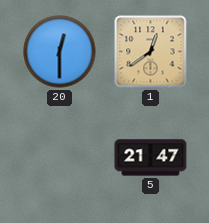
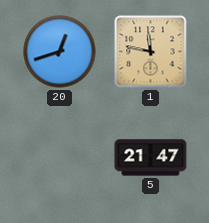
20: 12:30 -> 12:42 (60, 52)
1: 12:39 -> 11:47 (151, 52)
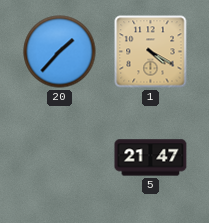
20: 12:42 -> 1:37 (60, 52)
1: 11:47 -> 4:20 (151, 52)
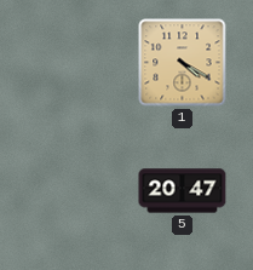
20: 1:37 -> none (60, 52)
5: 21:47 -> 20:47 (183, 191)
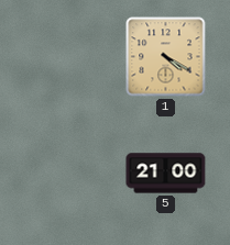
5: 20:47 -> 21:00 (166, 174)
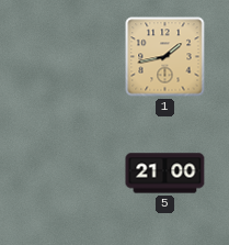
1: 4:20 -> 1:43 (165, 57)
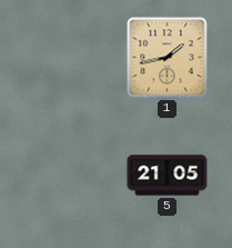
5: 21:00 -> 21:05 (168, 176)
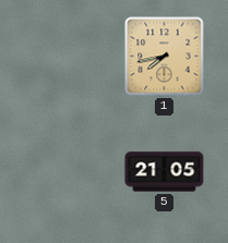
1: 1:43 -> 7:43 (165, 57)
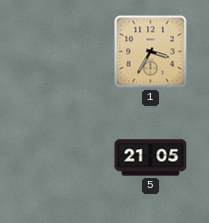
1: 7:43 -> 3:35 (151, 52)
